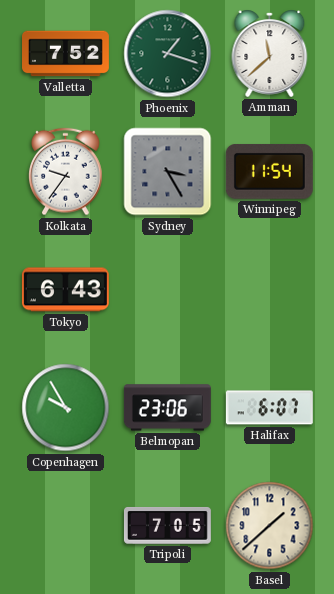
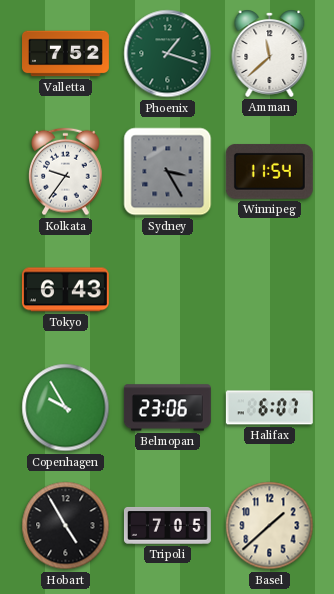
Hobart: none -> 4:55 (66, 526)
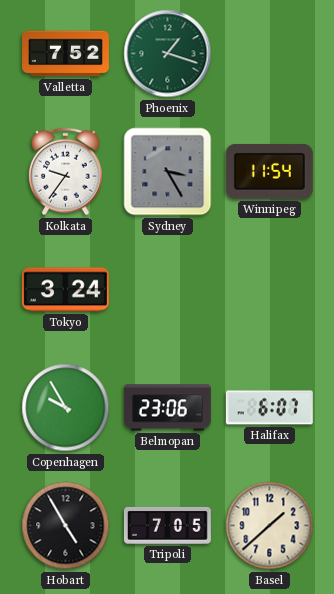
Amman: 11:38 -> none (270, 53)
Tokyo: 6:43 -> 3:24 (65, 290)
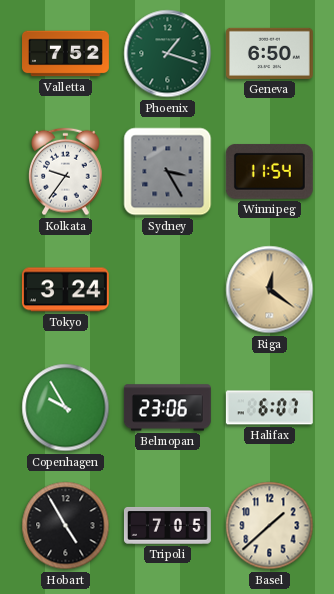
Geneva: none -> 6:50 (269, 53)
Riga: none -> 12:21 (270, 290)
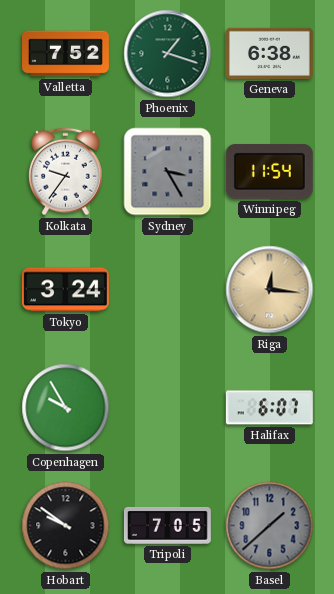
Geneva: 6:50 -> 6:38 (269, 53)
Riga: 12:21 -> 12:16 (270, 290)
Belmopan: 23:06 -> none (167, 408)
Hobart: 4:55 -> 9:51 (66, 526)
Basel dial: cream -> grey (270, 526)
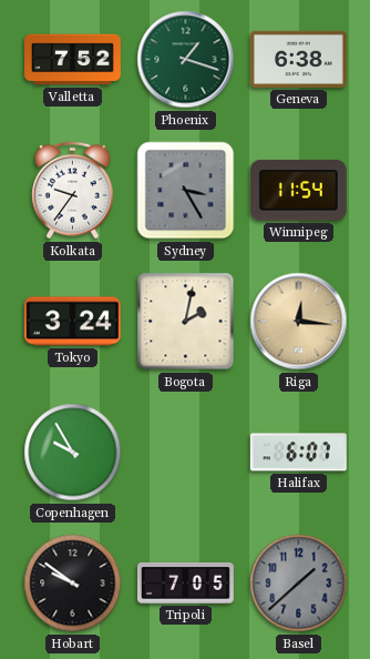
Bogota: none -> 2:02 (186, 322)
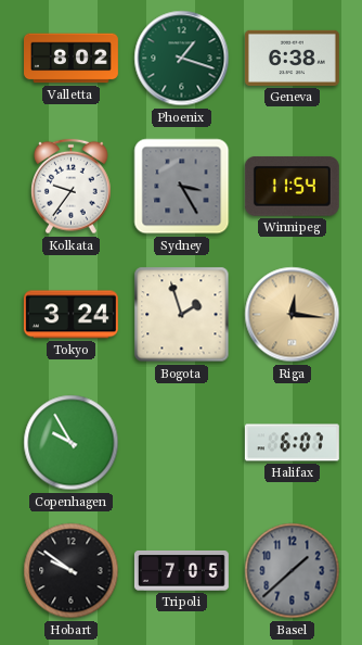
Valletta: 7:52 -> 8:02 (72, 59)
Bogota: 2:02 -> 1:57 (182, 315)
